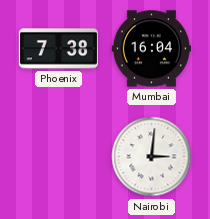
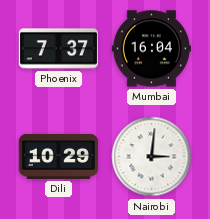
Phoenix: 7:38 -> 7:37 (58, 49)
Dili: none -> 10:29 (58, 156)
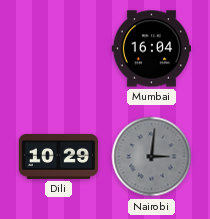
Phoenix: 7:37 -> none (58, 49)
Nairobi dial: white -> grey (152, 157)
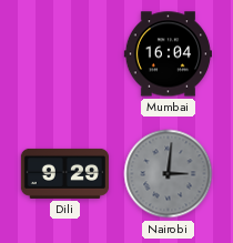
Dili: 10:29 -> 9:29 (64, 173)
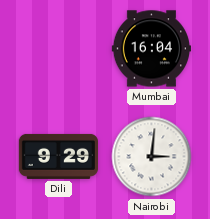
Nairobi dial: grey -> white (152, 157)
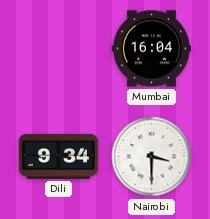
Dili: 9:29 -> 9:34 (58, 156)
Nairobi: 3:01 -> 3:30 (152, 157)
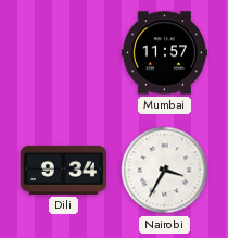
Mumbai: 16:04 -> 11:57 (164, 53)
Nairobi: 3:30 -> 3:35 (165, 171)
